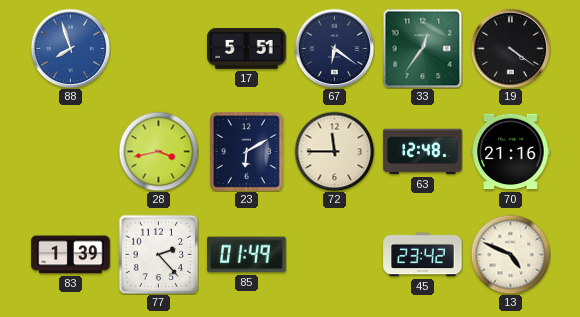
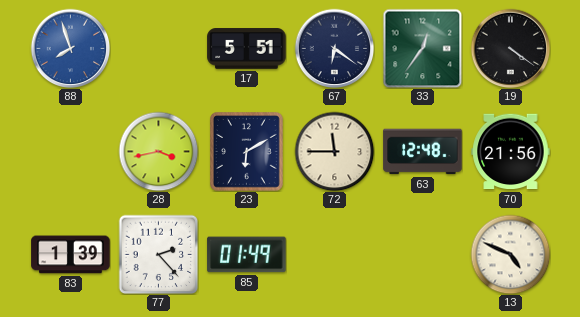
70: 21:16 -> 21:56 (511, 152)
45: 23:42 -> none (423, 255)
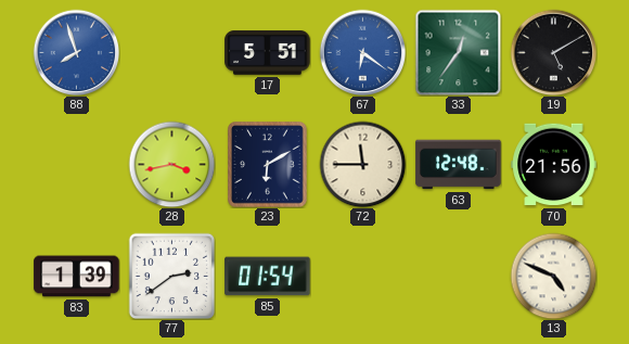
67 dial: navy -> blue (362, 52)
19: 4:21 -> 5:10 (553, 52)
77: 2:23 -> 2:39 (171, 276)
85: 01:49 -> 01:54 (268, 277)
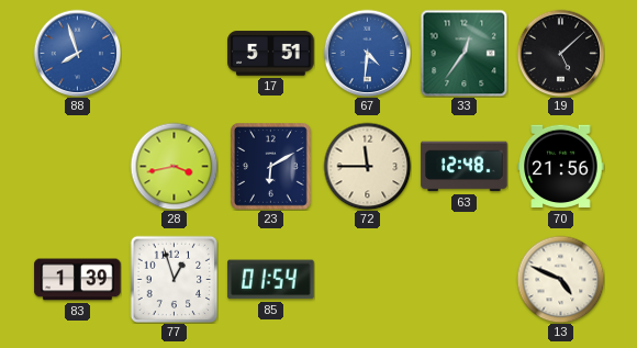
67: 6:21 -> 4:31 (367, 53)
19: 5:10 -> 5:08 (560, 53)
77: 2:39 -> 12:57 (174, 279)
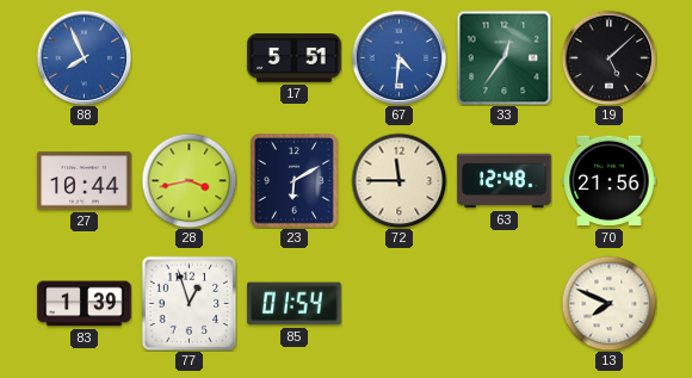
88: 7:57 -> 7:56 (84, 57)
27: none -> 10:44 (85, 181)
13: 4:49 -> 7:49 (608, 303)
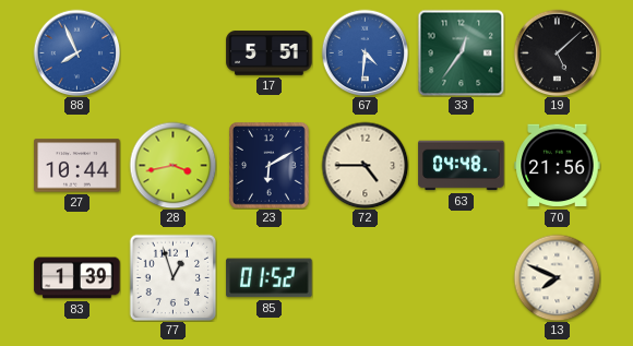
72: 11:45 -> 4:45 (365, 165)
63: 12:48 -> 04:48 (462, 166)
85: 01:54 -> 01:52 (270, 278)
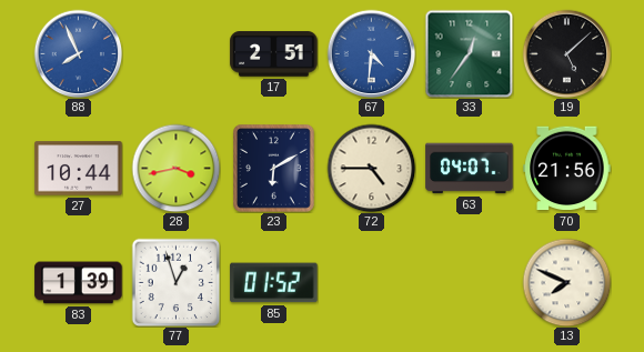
17: 5:51 -> 2:51 (274, 54)
63: 04:48 -> 04:07 (470, 169)
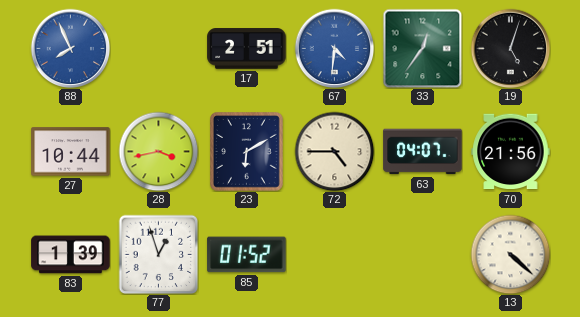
19: 5:08 -> 5:03 (510, 48)
13: 7:49 -> 4:22 (510, 254)
